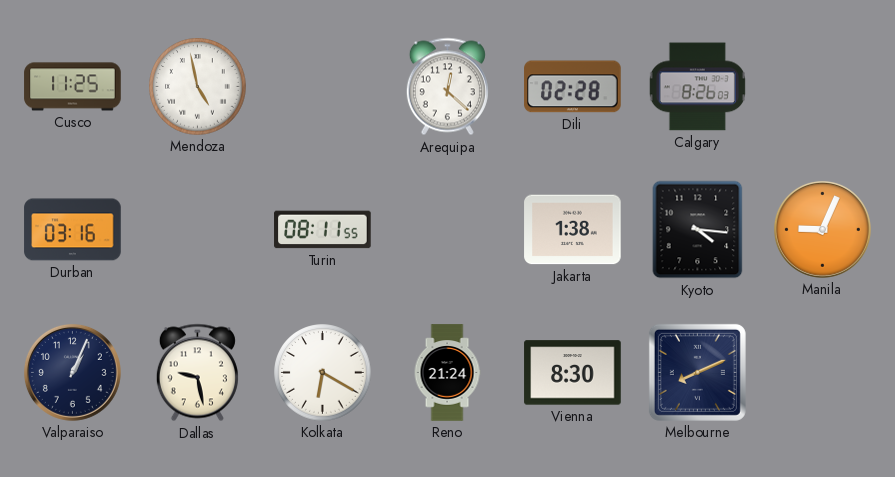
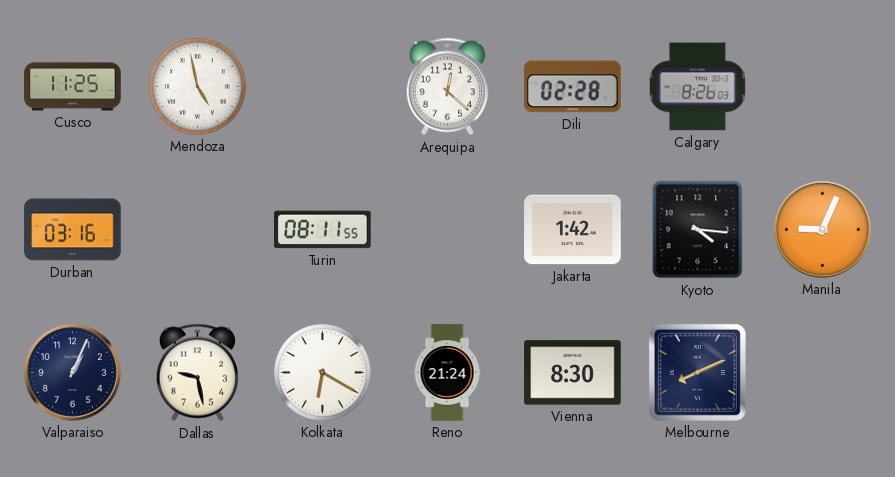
Jakarta: 1:38 -> 1:42 (573, 230)
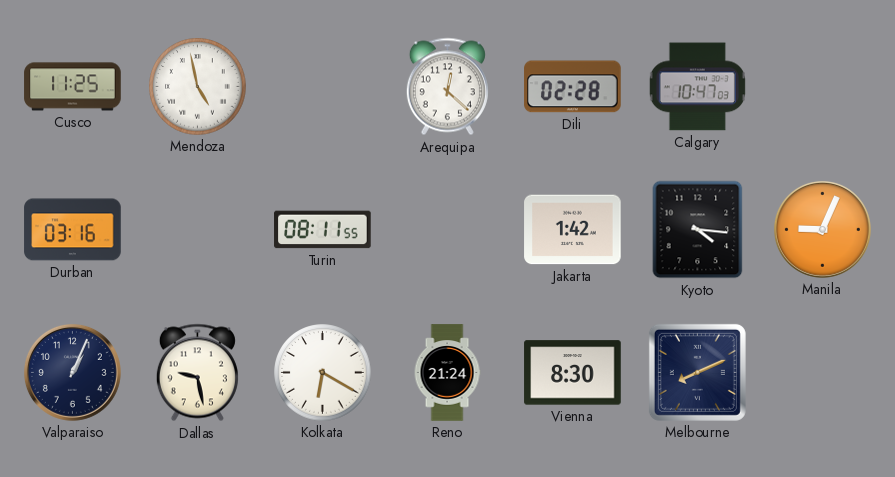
Calgary: 8:26 -> 10:47 (697, 87)
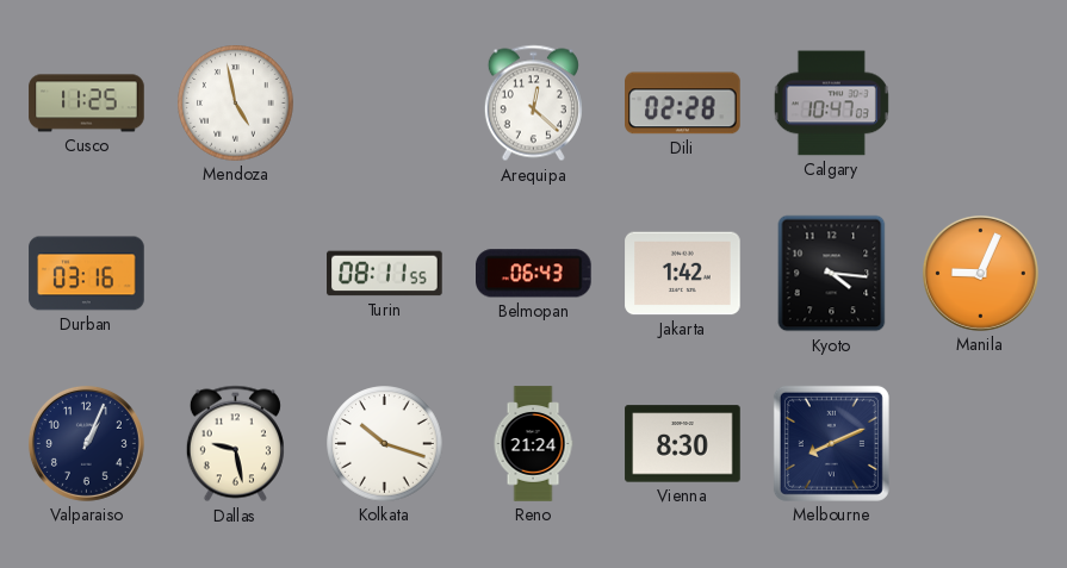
Belmopan: none -> 06:43 (534, 274)
Kolkata: 6:20 -> 10:18 (385, 444)
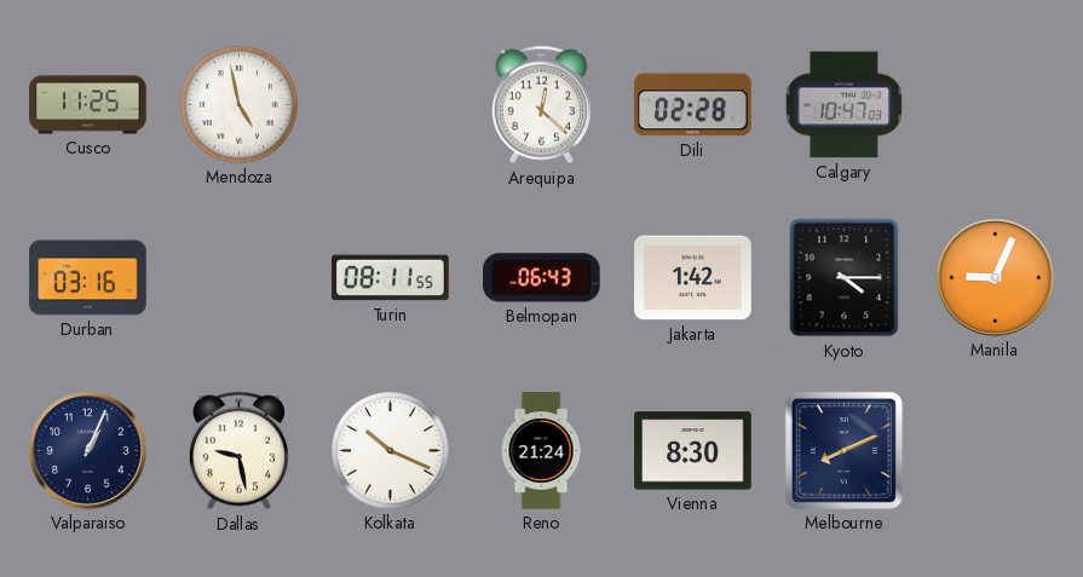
Kyoto: 4:16 -> 4:15 (845, 278)
Kolkata: 10:18 -> 10:19 (391, 451)
